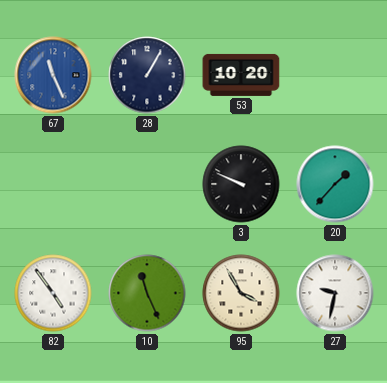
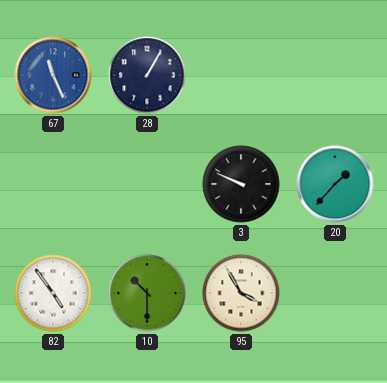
53: 10:20 -> none (241, 75)
10: 11:26 -> 10:30 (147, 293)
27: 9:32 -> none (335, 293)
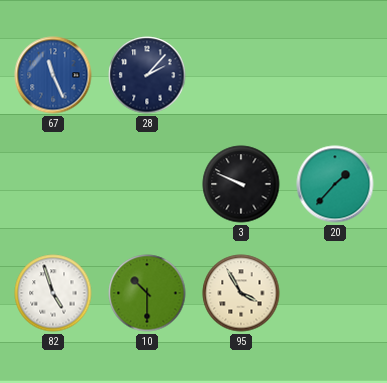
28: 1:05 -> 2:07 (147, 75)
82: 4:54 -> 4:57 (53, 293)
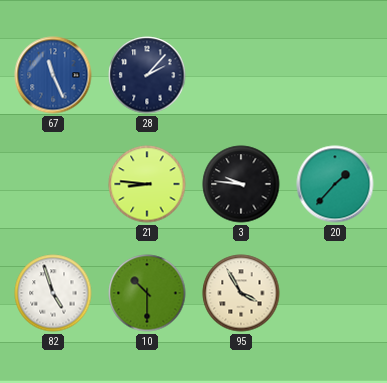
21: none -> 8:46 (147, 184)
3: 9:49 -> 9:46 (241, 184)
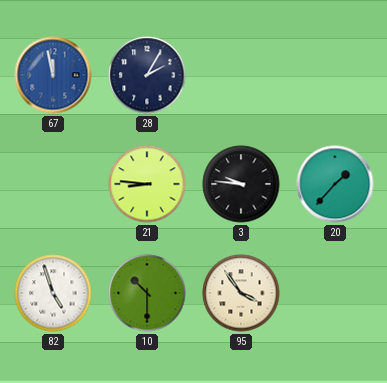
67: 11:26 -> 11:58 (53, 75)
28: 2:07 -> 2:05 (147, 75)
95: 3:55 -> 3:54 (241, 293)
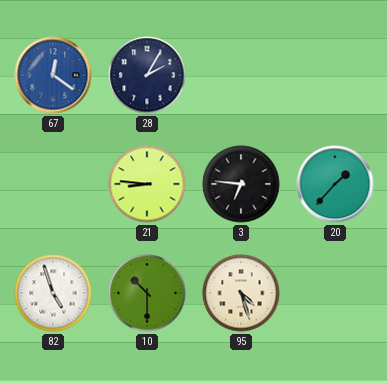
67: 11:58 -> 12:21 (53, 75)
3: 9:46 -> 6:46 (241, 184)
95: 3:54 -> 4:27 (241, 293)
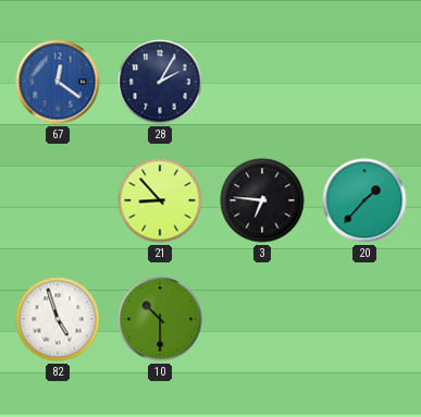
21: 8:46 -> 8:53 (160, 200)
95: 4:27 -> none (241, 293)
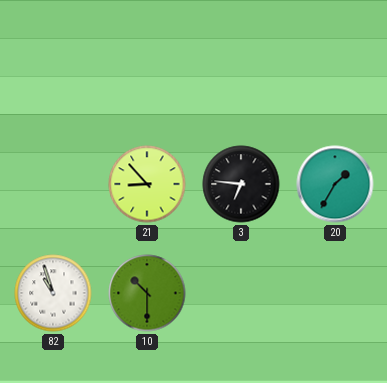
67: 12:21 -> none (58, 82)
28: 2:05 -> none (160, 82)
20: 1:37 -> 1:35 (335, 184)
82: 4:57 -> 10:57 (53, 293)
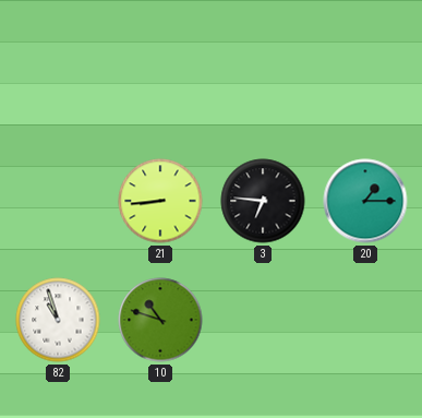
21: 8:53 -> 8:44 (160, 201)
20: 1:35 -> 1:15 (365, 201)
10: 10:30 -> 10:48 (160, 320)
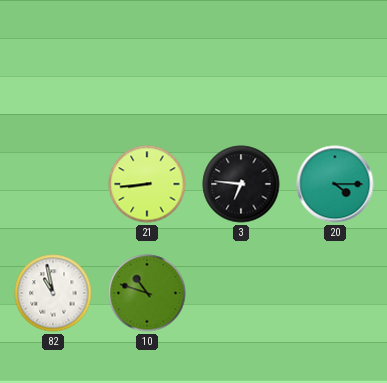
20: 1:15 -> 4:15 (335, 184)
82: 10:57 -> 10:58 (53, 293)
